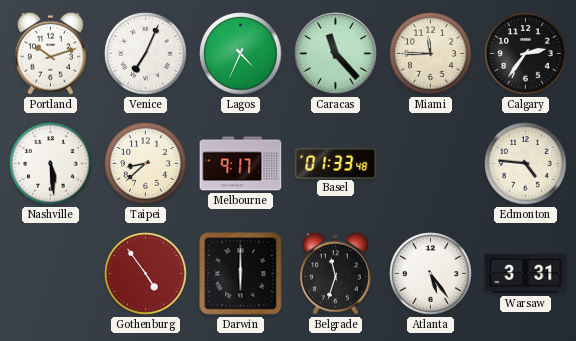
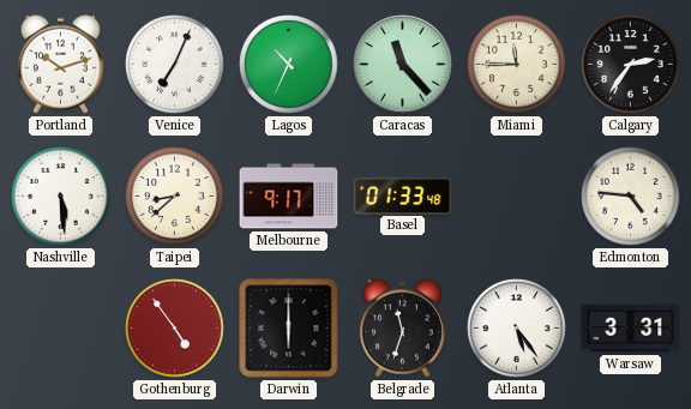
Lagos: 4:34 -> 10:34 (289, 65)
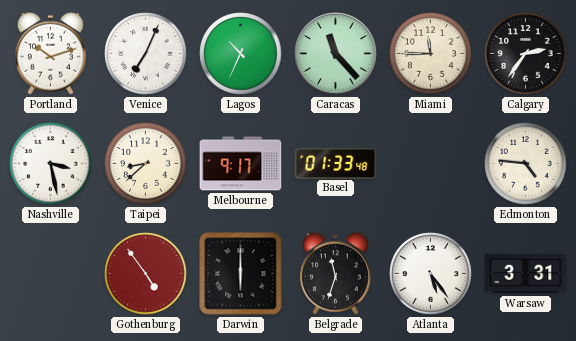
Nashville: 5:29 -> 3:28 (51, 164)
